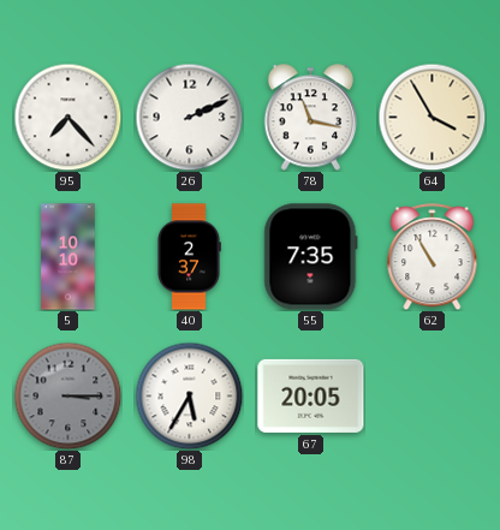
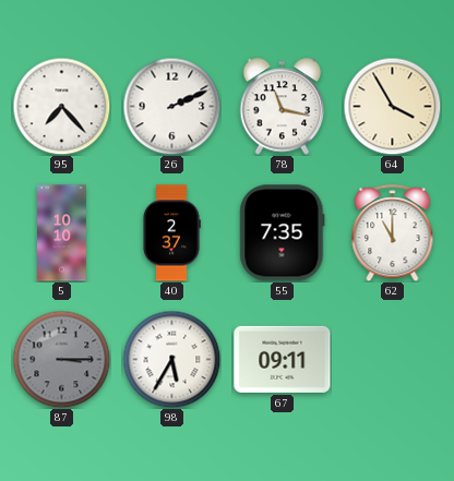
62: 10:55 -> 11:00 (393, 233)
67: 20:05 -> 09:11 (283, 359)
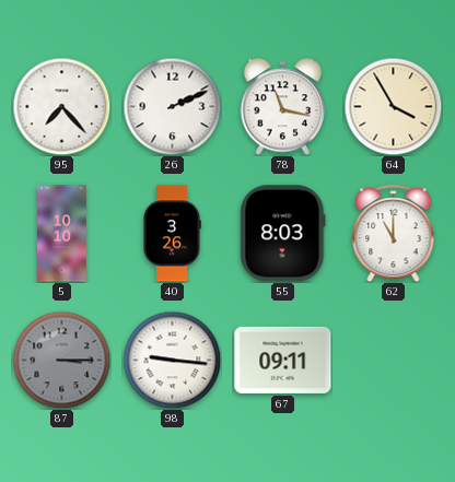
40: 2:37 -> 3:26 (172, 234)
55: 7:35 -> 8:03 (283, 234)
98: 5:35 -> 9:16 (172, 360)
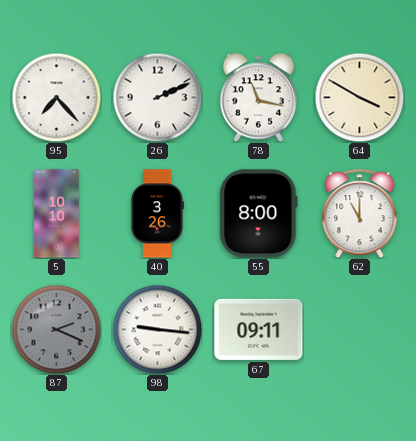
64: 3:55 -> 3:50 (359, 97)
55: 8:03 -> 8:00 (259, 214)
87: 3:15 -> 2:19 (56, 329)
